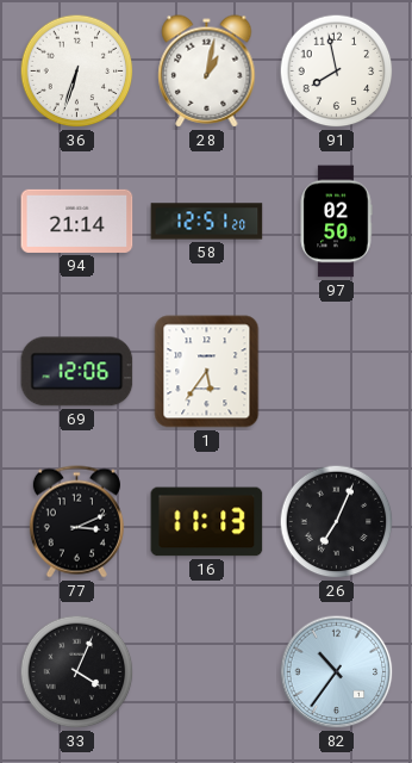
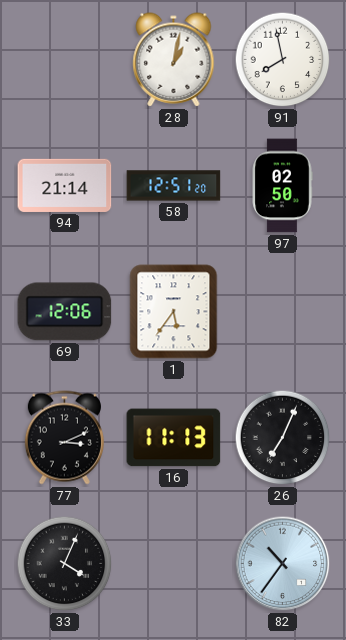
36: 6:33 -> none (77, 72)
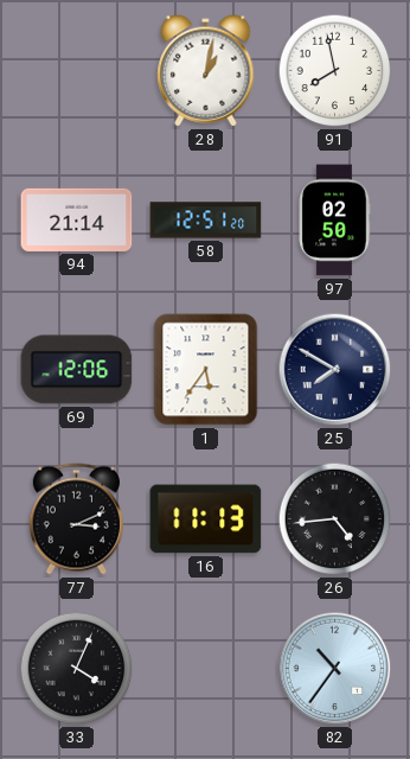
25: none -> 7:50 (335, 370)
26: 7:04 -> 4:44 (335, 519)
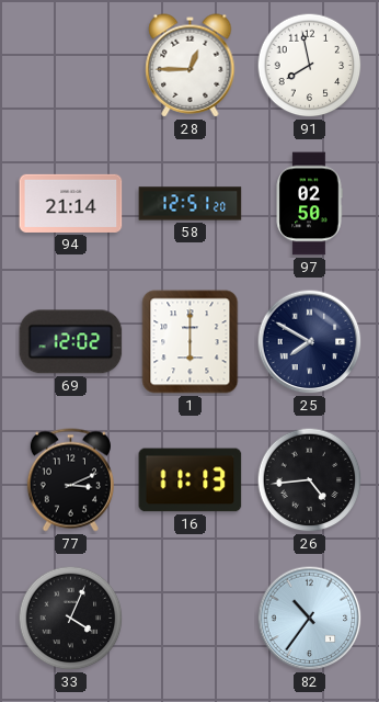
28: 1:02 -> 12:45 (191, 66)
69: 12:06 -> 12:02 (71, 342)
1: 5:36 -> 6:00 (191, 342)
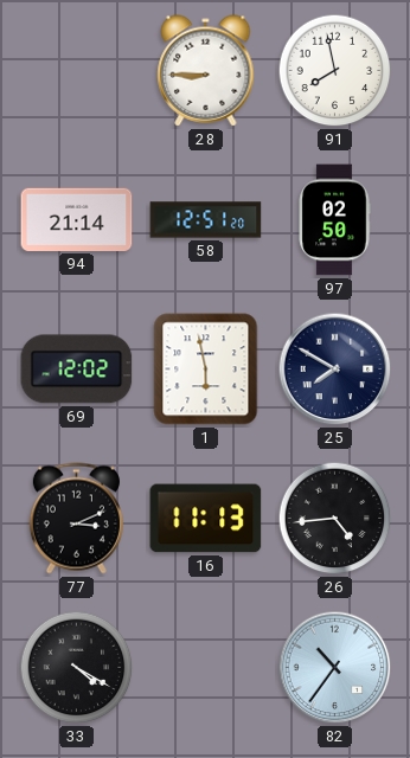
28: 12:45 -> 8:45 (206, 71)
1: 6:00 -> 5:58 (206, 370)
33: 4:04 -> 4:20 (77, 668)
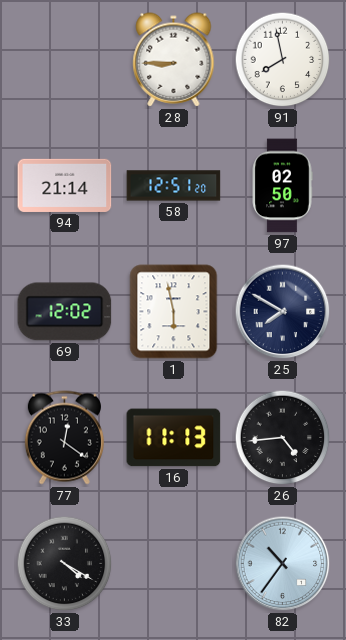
77: 3:11 -> 12:21 (64, 438)
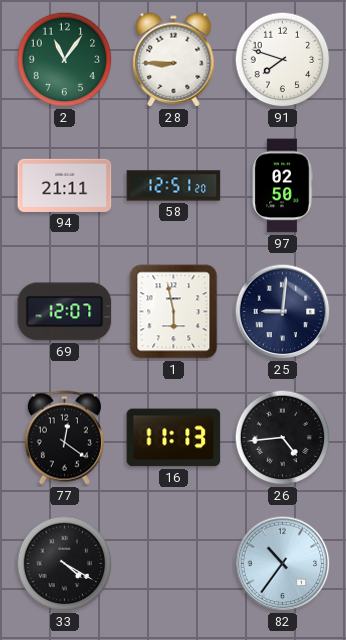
2: none -> 11:06 (65, 60)
91: 7:58 -> 7:48 (283, 60)
94: 21:14 -> 21:11 (65, 185)
69: 12:02 -> 12:07 (65, 312)
25: 7:50 -> 9:01 (283, 312)
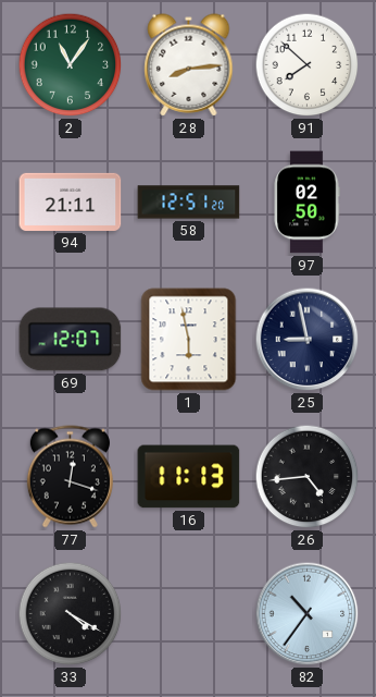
28: 8:45 -> 8:14 (189, 65)
91: 7:48 -> 7:52 (308, 65)
25: 9:01 -> 8:58 (308, 340)
77: 12:21 -> 12:18 (70, 477)
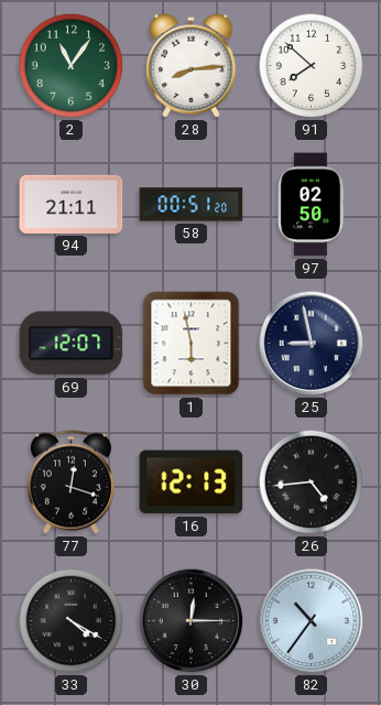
58: 12:51 -> 00:51 (192, 205)
16: 11:13 -> 12:13 (192, 482)
30: none -> 12:15 (192, 621)
